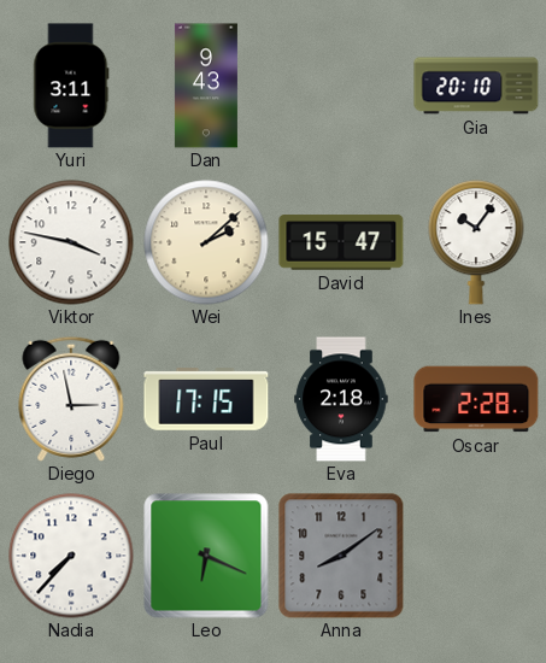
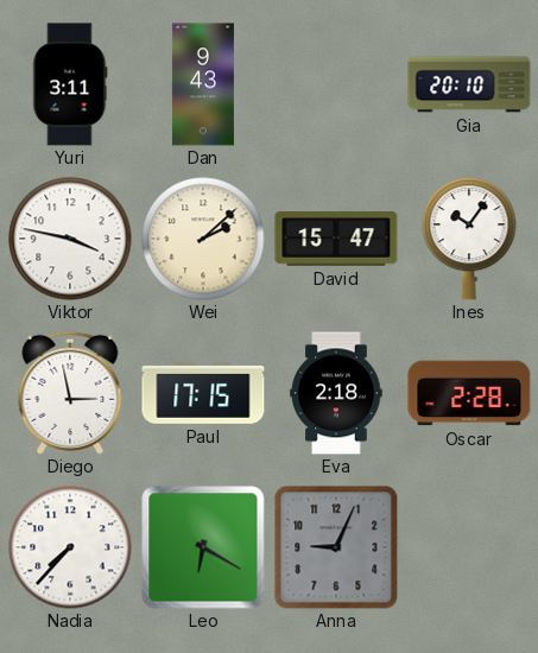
Leo: 6:19 -> 6:20 (203, 547)
Anna: 8:09 -> 9:04 (336, 547)
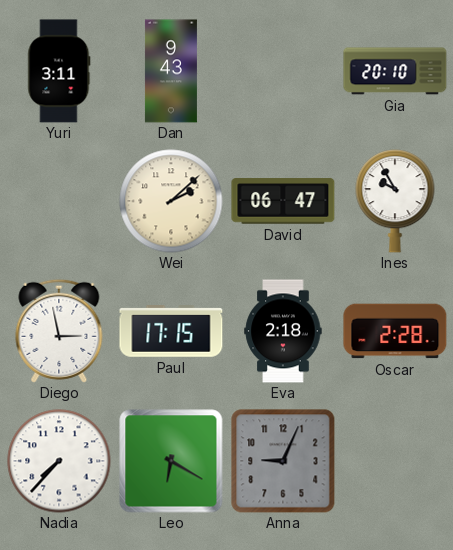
Viktor: 3:47 -> none (70, 239)
David: 15:47 -> 06:47 (283, 201)
Ines: 10:06 -> 9:55 (395, 201)
